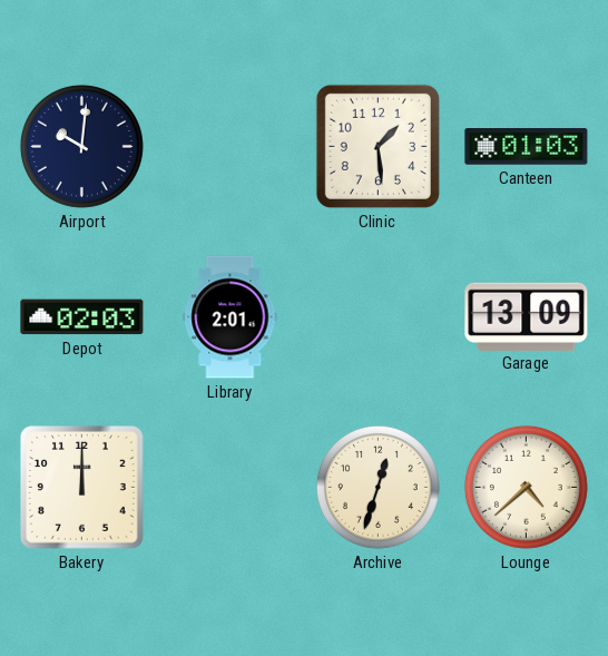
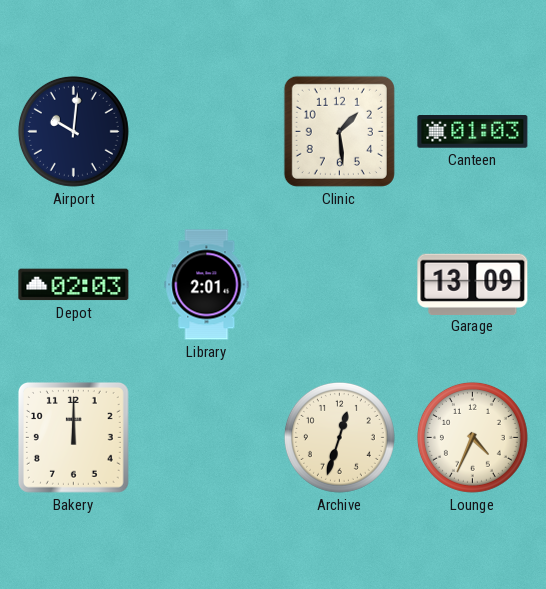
Lounge: 4:38 -> 4:34 (472, 437)
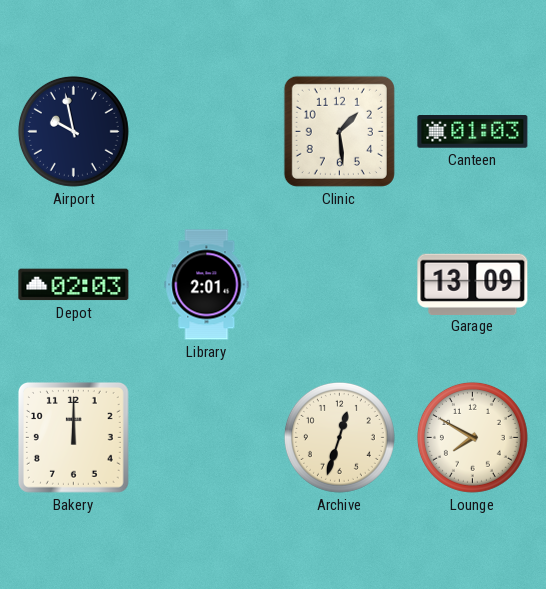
Airport: 10:01 -> 9:58 (73, 131)
Lounge: 4:34 -> 7:50 (472, 437)
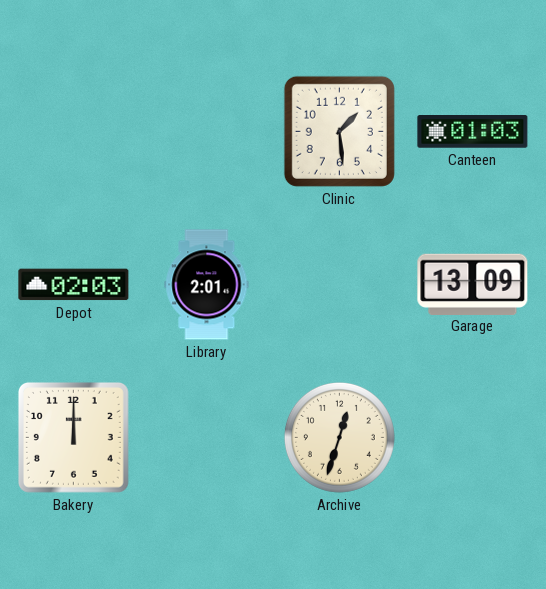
Airport: 9:58 -> none (73, 131)
Lounge: 7:50 -> none (472, 437)
